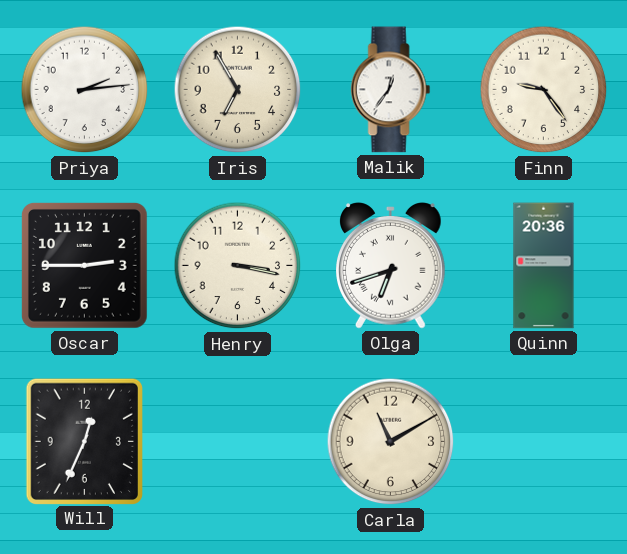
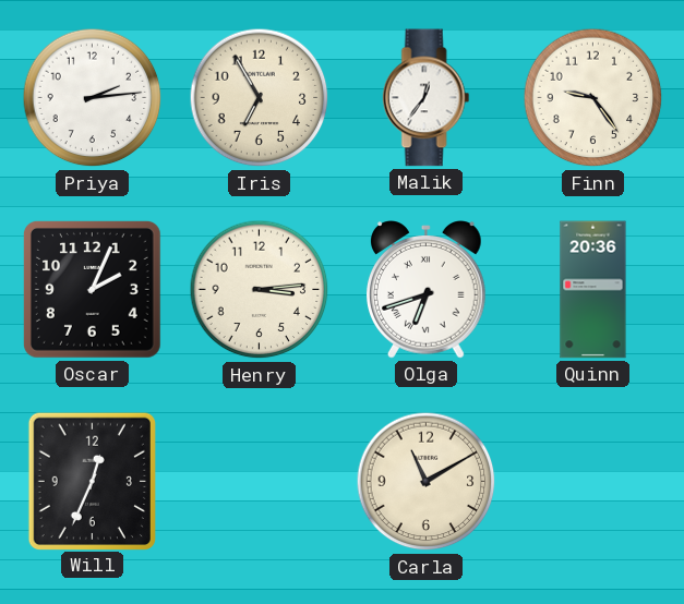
Oscar: 2:45 -> 2:04 (92, 289)
Henry: 3:17 -> 3:14 (260, 290)
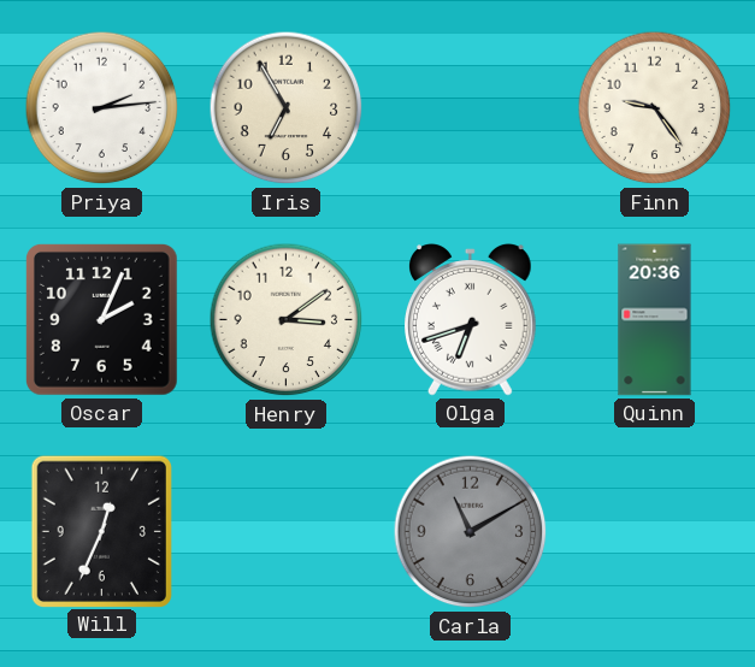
Malik: 12:36 -> none (427, 98)
Henry: 3:14 -> 3:09 (287, 320)
Carla dial: cream -> grey (471, 532)
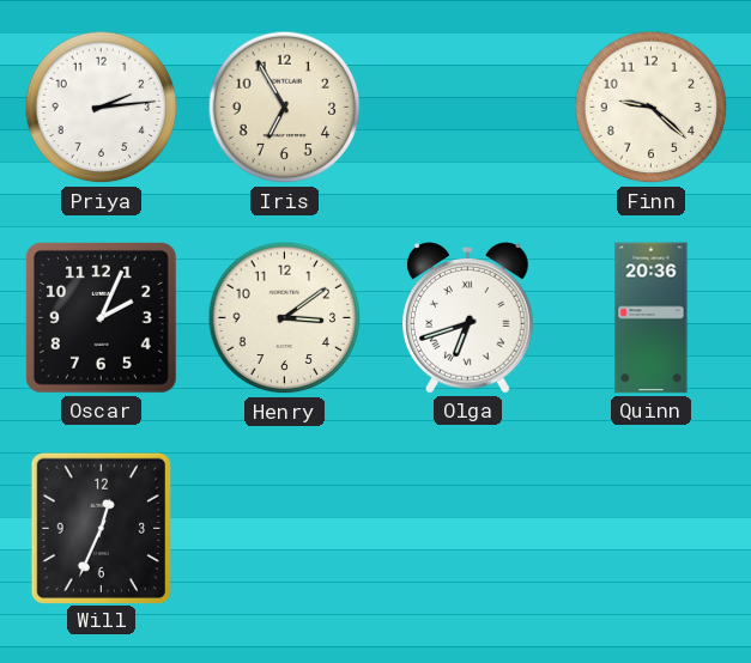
Finn: 9:24 -> 9:22 (652, 108)
Carla: 11:10 -> none (471, 532)
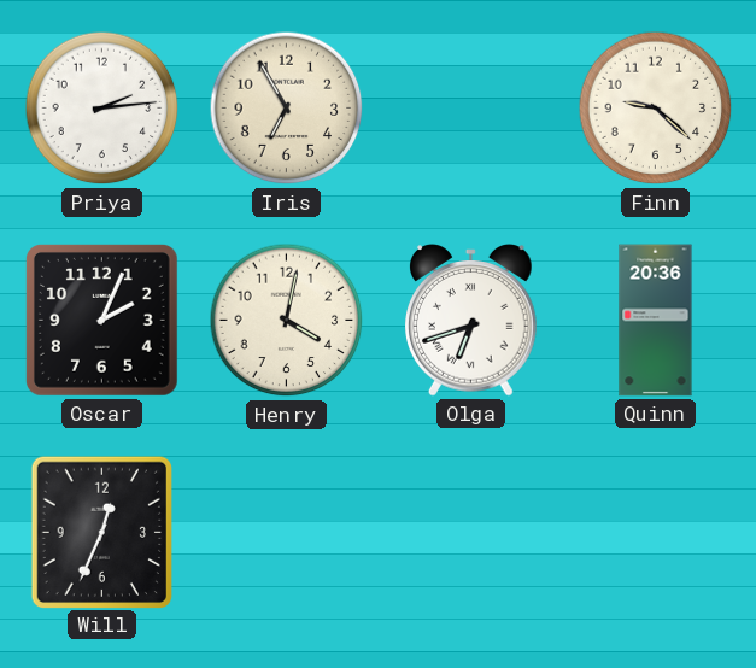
Henry: 3:09 -> 4:02 (287, 321)
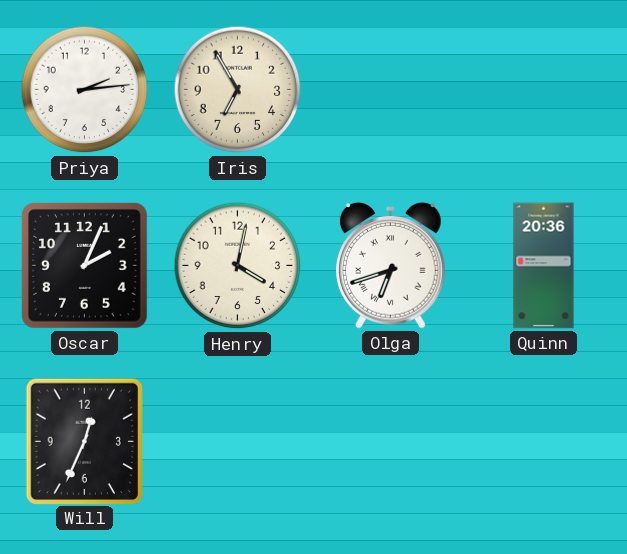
Finn: 9:22 -> none (656, 109)
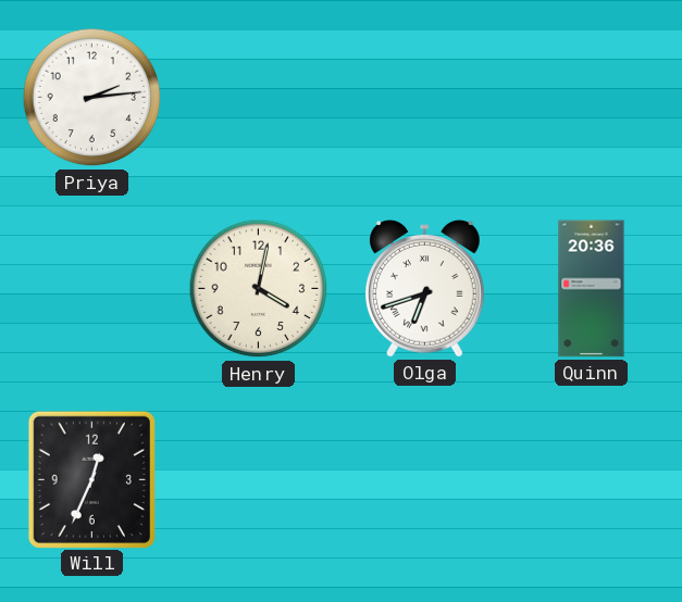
Iris: 6:55 -> none (238, 90)
Oscar: 2:04 -> none (84, 265)
